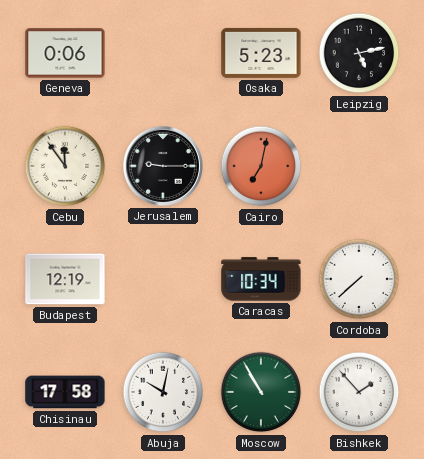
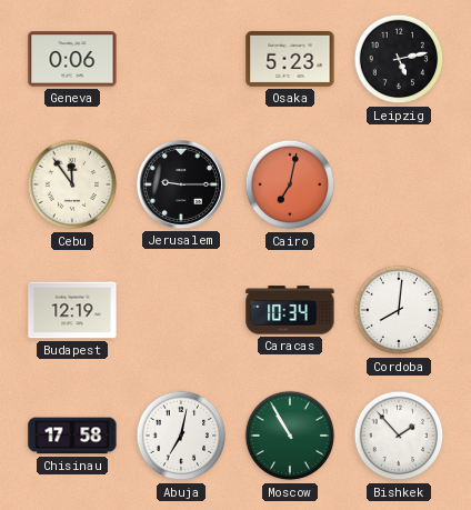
Cordoba: 7:38 -> 8:01 (399, 310)
Abuja: 10:02 -> 7:02 (181, 436)
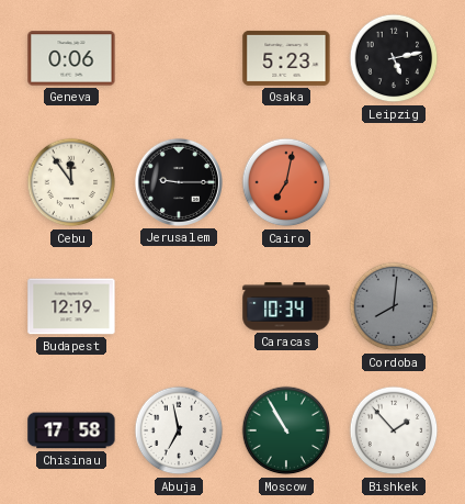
Cordoba dial: white -> grey (394, 306)
Abuja: 7:02 -> 6:58 (179, 430)
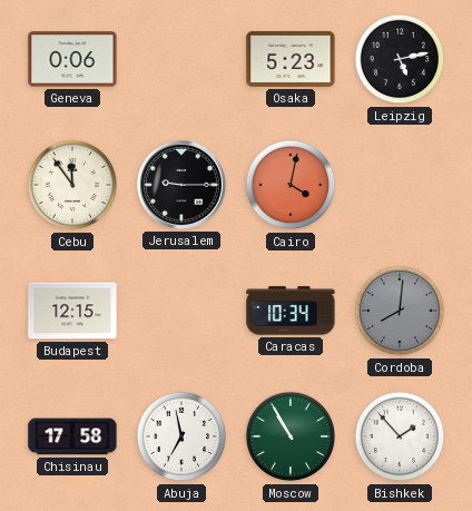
Cairo: 7:02 -> 4:02 (291, 185)
Budapest: 12:19 -> 12:15 (72, 311)
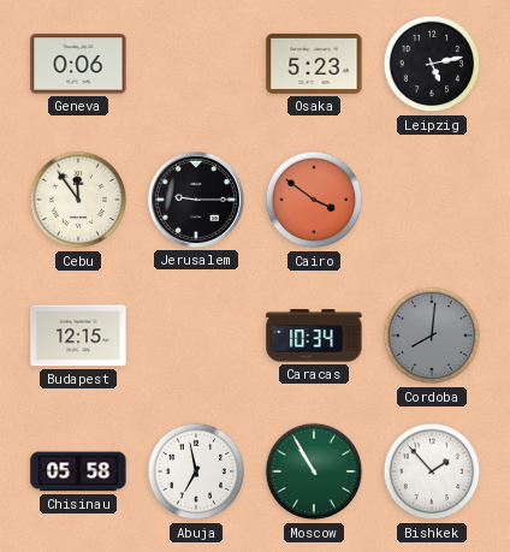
Cairo: 4:02 -> 3:51 (314, 200)
Chisinau: 17:58 -> 05:58 (78, 471)
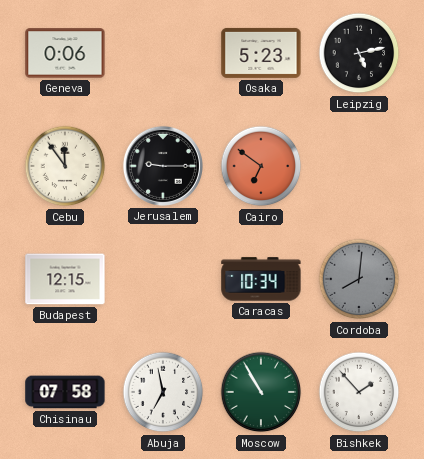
Cairo: 3:51 -> 6:51 (261, 166)
Chisinau: 05:58 -> 07:58 (65, 392)
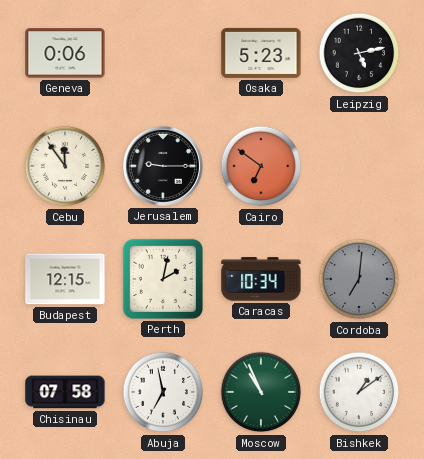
Perth: none -> 2:02 (163, 279)
Cordoba: 8:01 -> 7:01 (359, 279)
Moscow: 10:55 -> 10:56 (261, 392)
Bishkek: 1:53 -> 1:09 (359, 392)
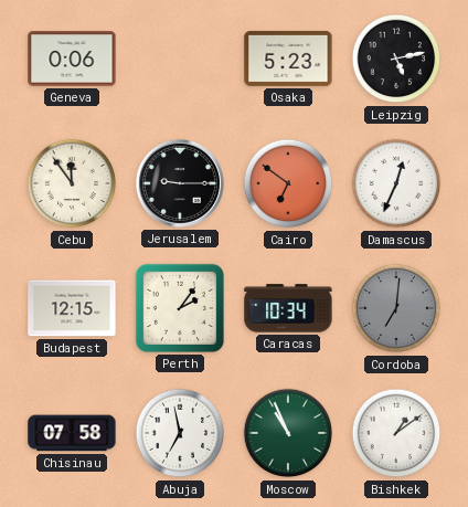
Damascus: none -> 12:34 (396, 183)
Perth: 2:02 -> 2:06 (180, 308)
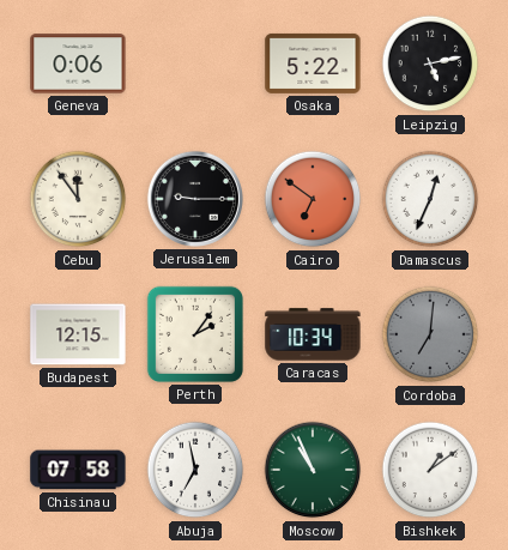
Osaka: 5:23 -> 5:22 (313, 64)
